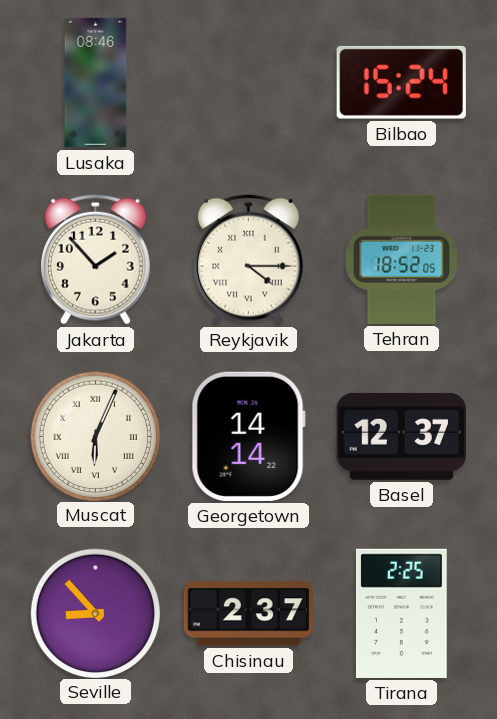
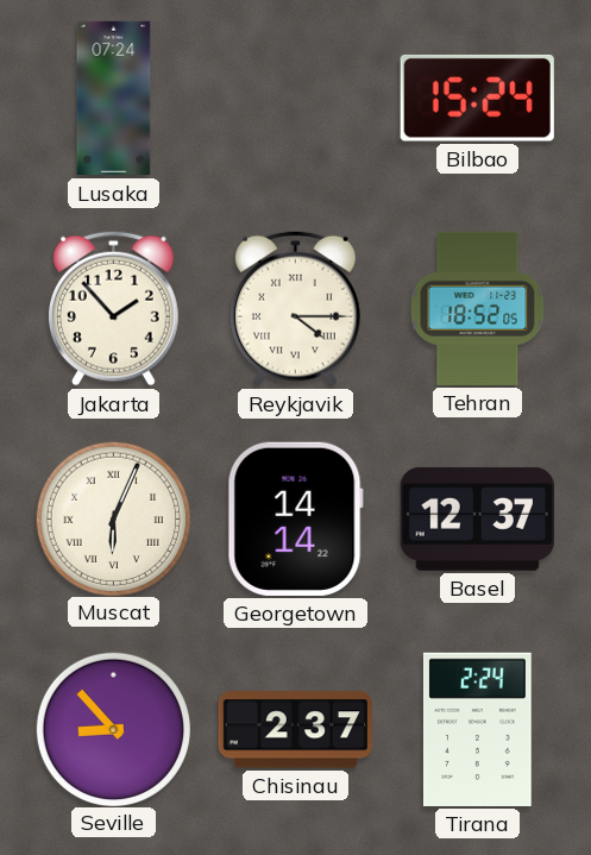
Lusaka: 08:46 -> 07:24 (114, 99)
Tirana: 2:25 -> 2:24 (477, 729)
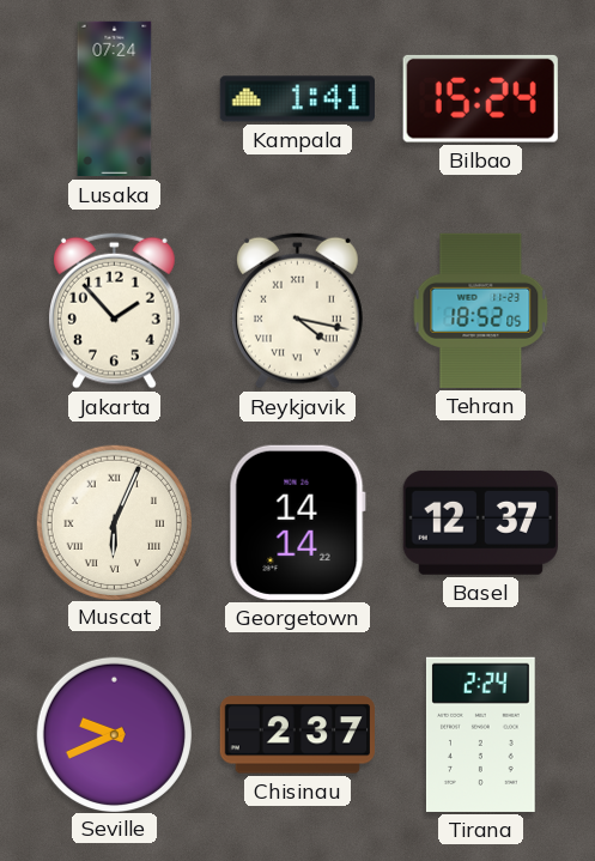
Kampala: none -> 1:41 (297, 99)
Reykjavik: 4:15 -> 4:17 (297, 310)
Seville: 8:53 -> 9:41 (114, 734)
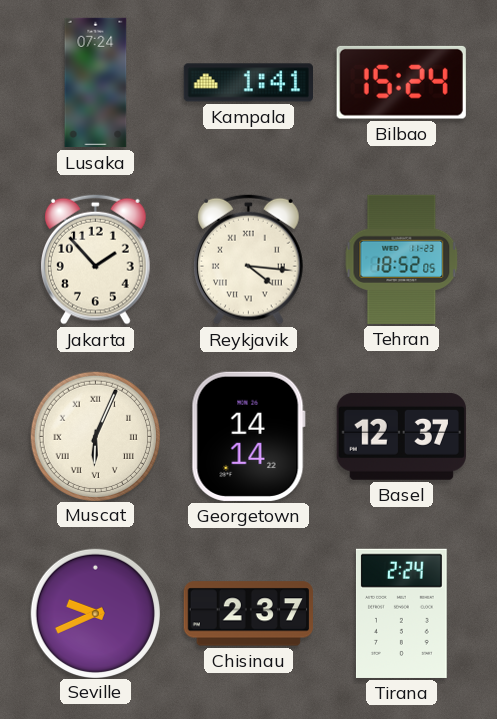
Reykjavik: 4:17 -> 4:16 (248, 259)
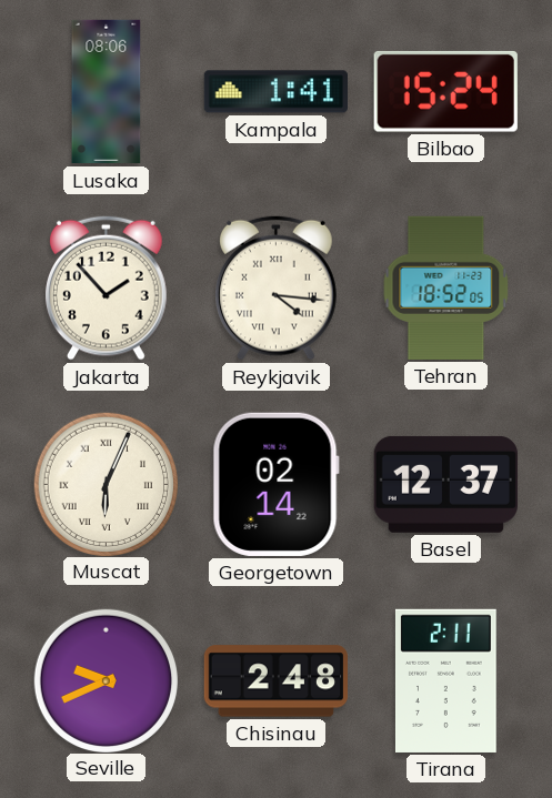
Lusaka: 07:24 -> 08:06 (107, 92)
Georgetown: 14:14 -> 02:14 (275, 484)
Chisinau: 2:37 -> 2:48 (275, 681)
Tirana: 2:24 -> 2:11 (445, 680)
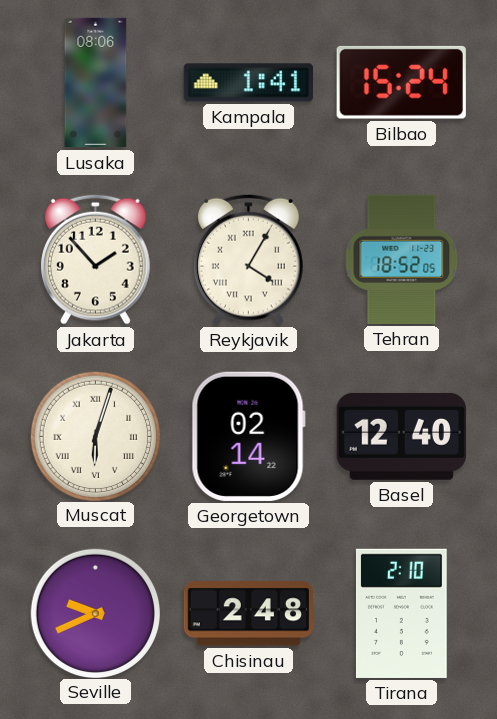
Reykjavik: 4:16 -> 4:05 (248, 259)
Muscat: 6:04 -> 6:03 (95, 436)
Basel: 12:37 -> 12:40 (401, 436)
Tirana: 2:11 -> 2:10 (401, 613)
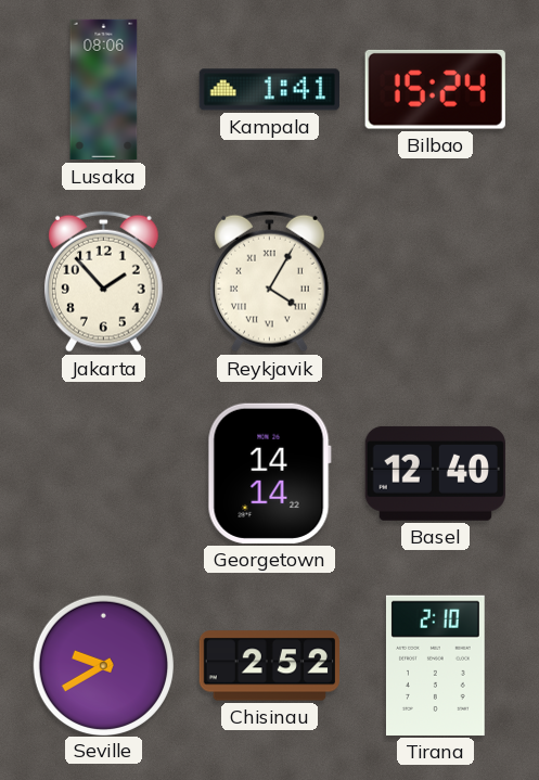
Tehran: 18:52 -> none (402, 259)
Muscat: 6:03 -> none (95, 436)
Georgetown: 02:14 -> 14:14 (269, 473)
Seville: 9:41 -> 9:40 (103, 665)
Chisinau: 2:48 -> 2:52 (269, 666)
